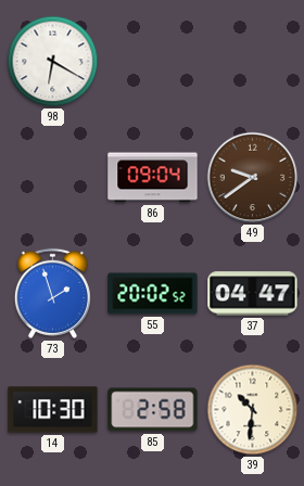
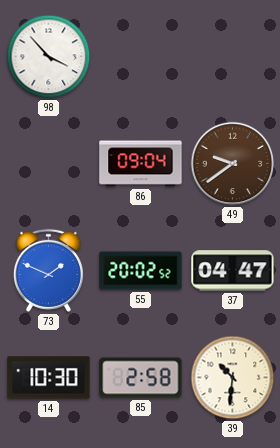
98: 6:20 -> 3:53 (49, 57)
73: 1:57 -> 1:49 (48, 270)
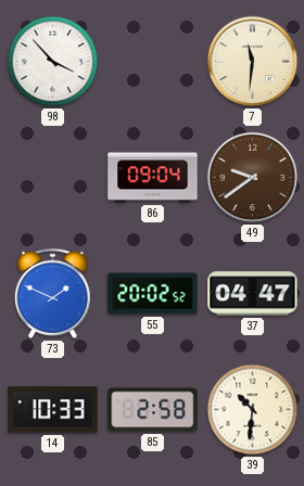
7: none -> 11:31 (253, 62)
14: 10:30 -> 10:33 (53, 410)
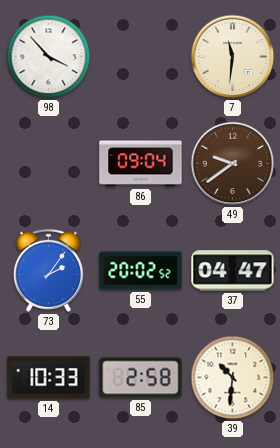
73: 1:49 -> 2:06 (48, 270)
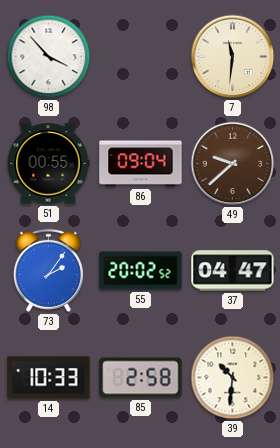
51: none -> 00:55 (48, 164)
49: 9:39 -> 9:38 (233, 164)
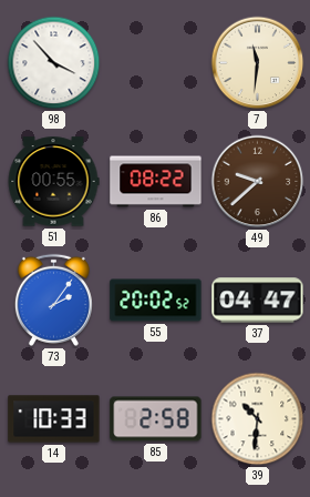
86: 09:04 -> 08:22 (156, 182)
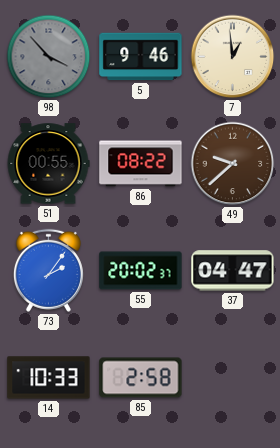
98 dial: white -> grey (49, 57)
5: none -> 9:46 (141, 57)
7: 11:31 -> 12:59 (233, 57)
55: 20:02:52 -> 20:02:37 (141, 271)
39: 10:31 -> none (258, 419)
